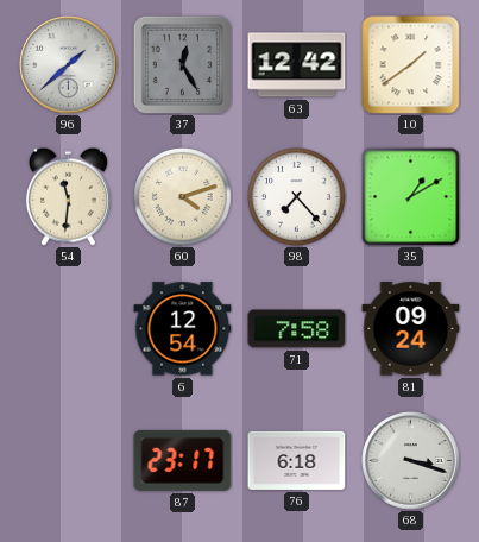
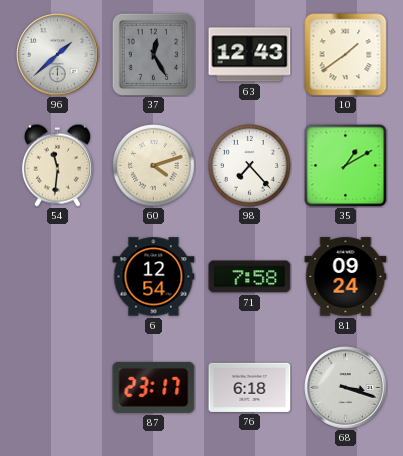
63: 12:42 -> 12:43 (250, 55)
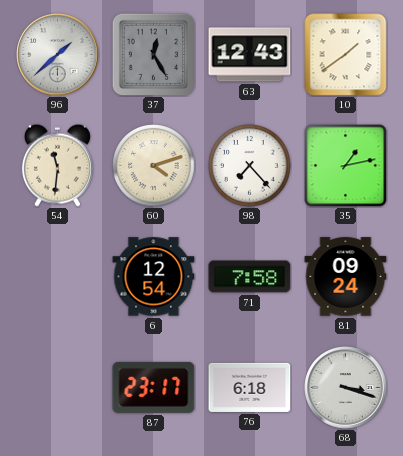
35: 1:10 -> 1:13 (346, 166)
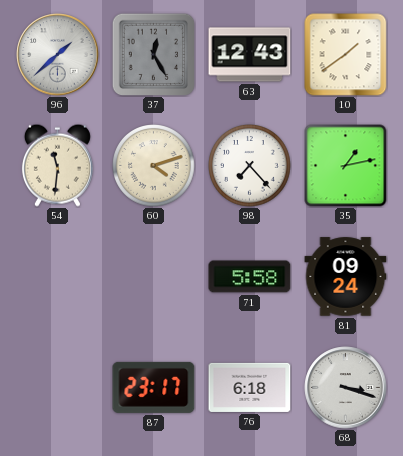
6: 12:54 -> none (154, 277)
71: 7:58 -> 5:58 (250, 277)
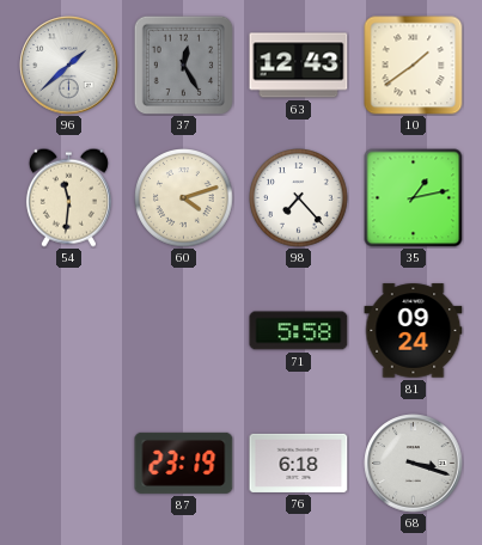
87: 23:17 -> 23:19 (184, 463)
